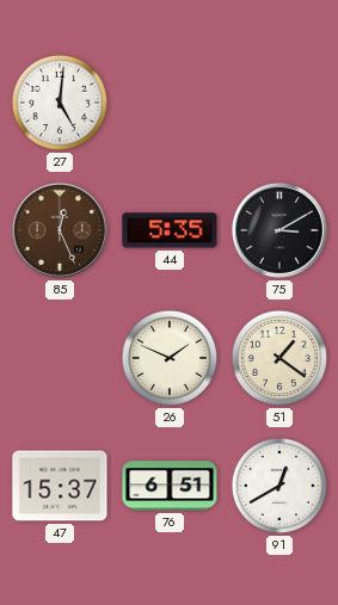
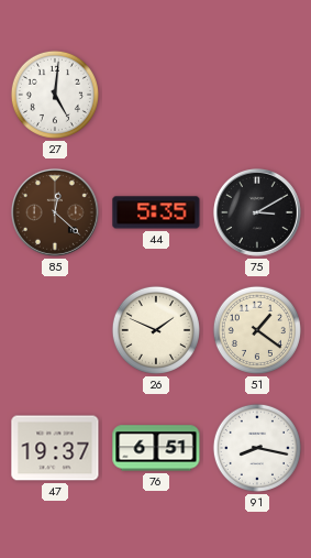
85: 12:26 -> 12:22 (55, 212)
47: 15:37 -> 19:37 (55, 448)
91: 12:40 -> 8:17 (257, 448)
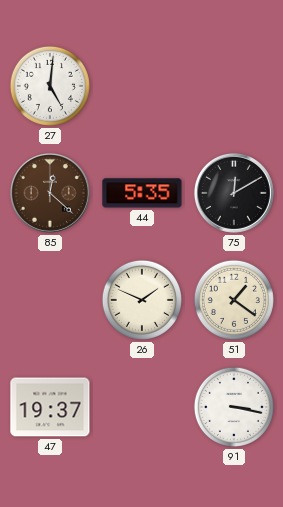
75: 3:10 -> 12:10 (234, 193)
76: 6:51 -> none (156, 448)
91: 8:17 -> 3:17 (234, 407)
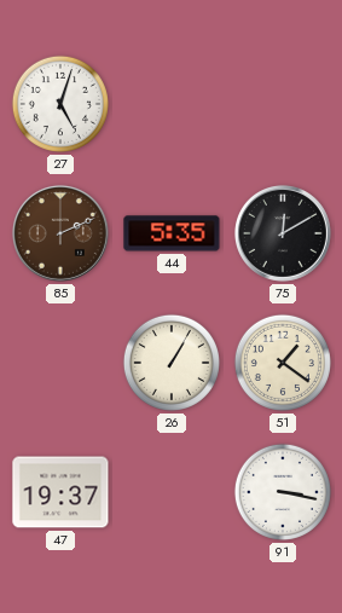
27: 5:01 -> 5:03 (60, 104)
85: 12:22 -> 2:11 (60, 233)
26: 1:49 -> 1:05 (172, 363)
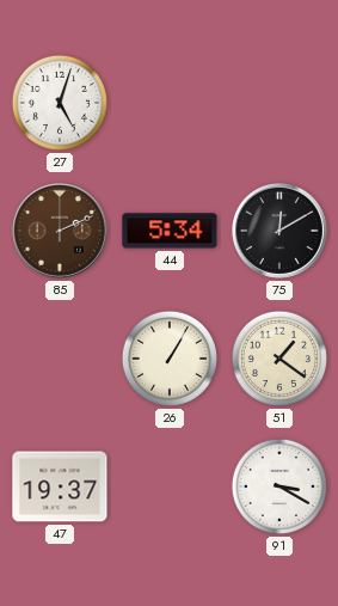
44: 5:35 -> 5:34 (170, 231)
91: 3:17 -> 3:20 (279, 486)
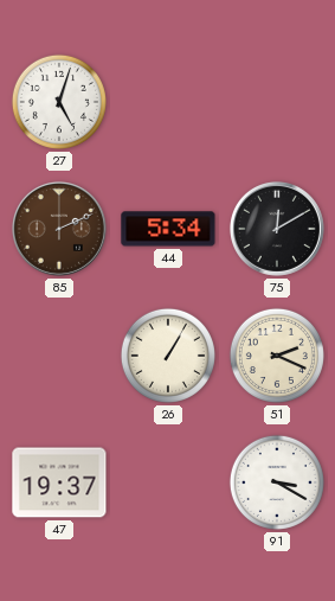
51: 1:21 -> 2:19 (277, 356)
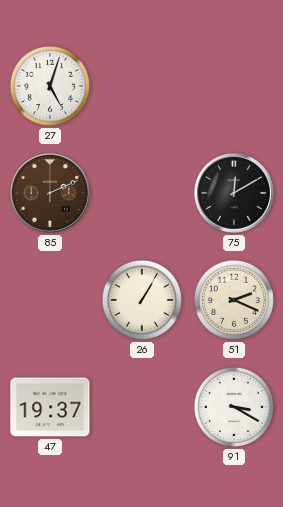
44: 5:34 -> none (168, 229)
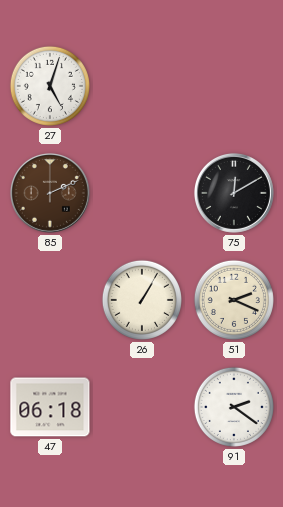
47: 19:37 -> 06:18 (50, 407)
91: 3:20 -> 2:21 (234, 407)
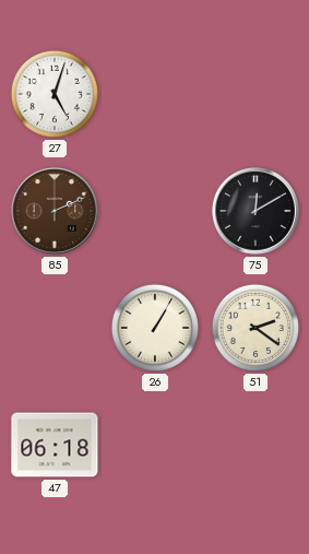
51: 2:19 -> 2:21 (255, 328)
91: 2:21 -> none (234, 407)
